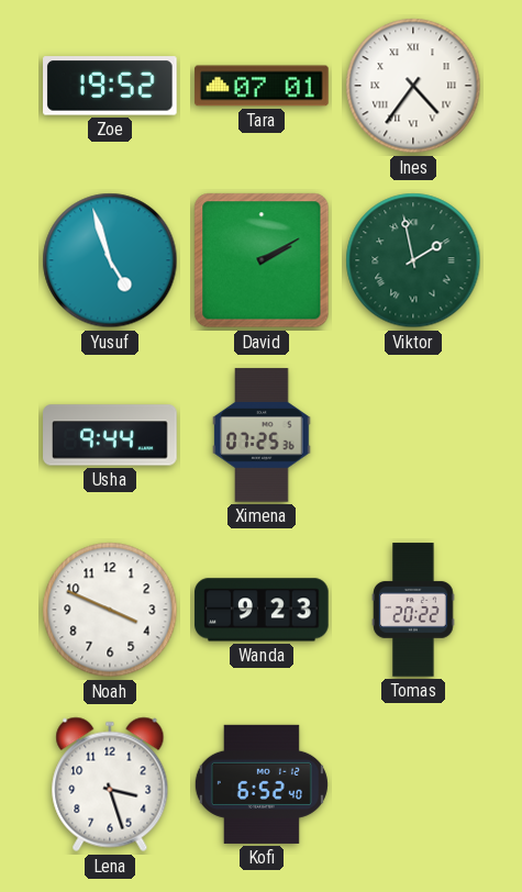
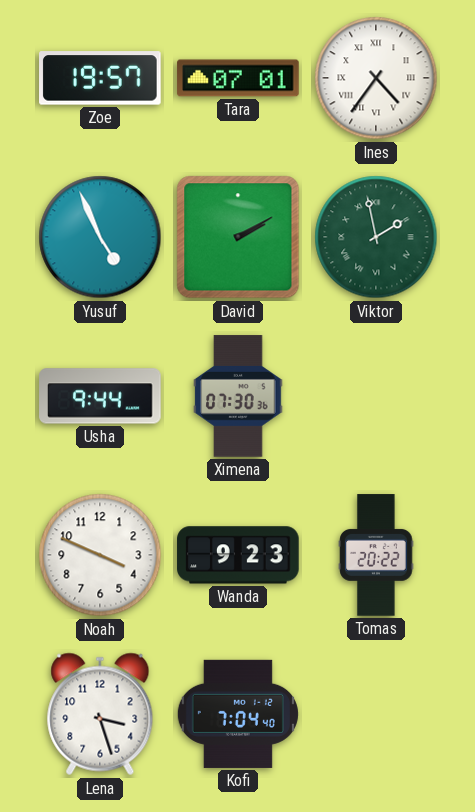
Zoe: 19:52 -> 19:57 (100, 78)
Yusuf: 4:57 -> 4:56 (100, 237)
Ximena: 07:25 -> 07:30 (238, 396)
Kofi: 6:52 -> 7:04 (238, 714)
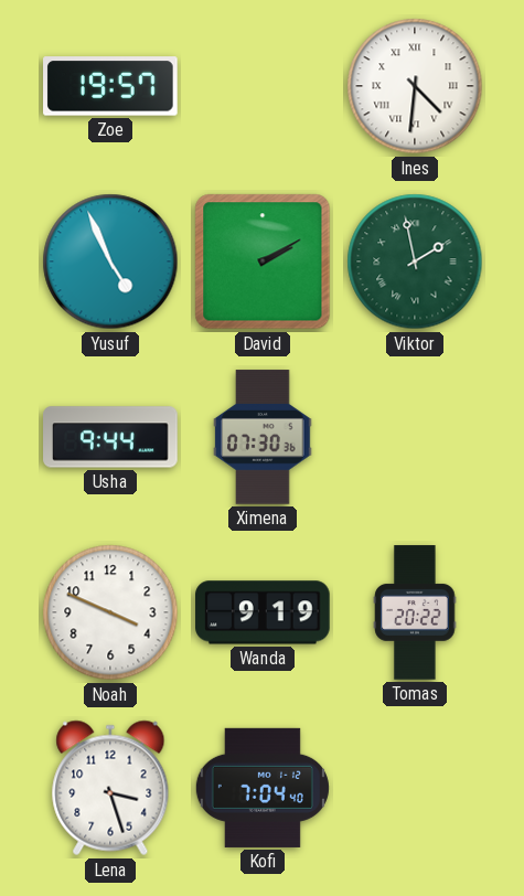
Tara: 07:01 -> none (238, 78)
Ines: 4:36 -> 4:31 (415, 86)
Wanda: 9:23 -> 9:19 (263, 612)
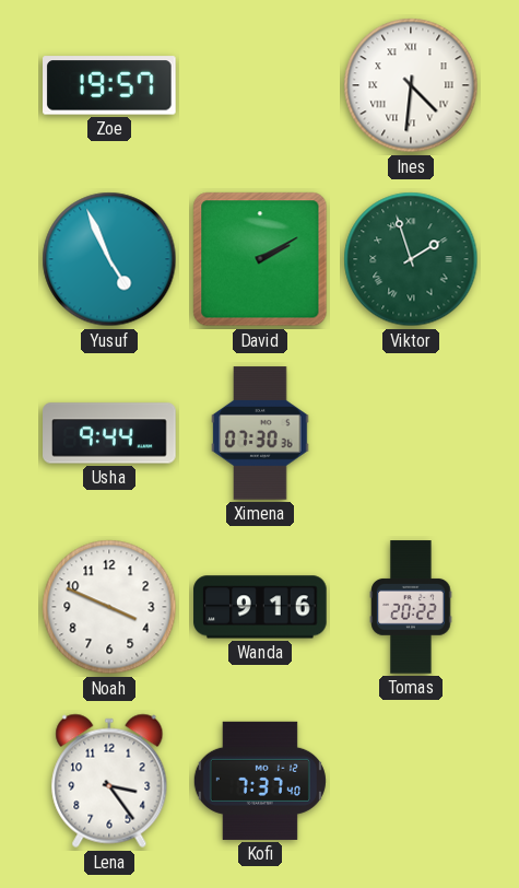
Viktor: 1:58 -> 1:57 (411, 259)
Wanda: 9:19 -> 9:16 (260, 607)
Lena: 3:27 -> 3:24 (109, 781)
Kofi: 7:04 -> 7:37 (260, 781)
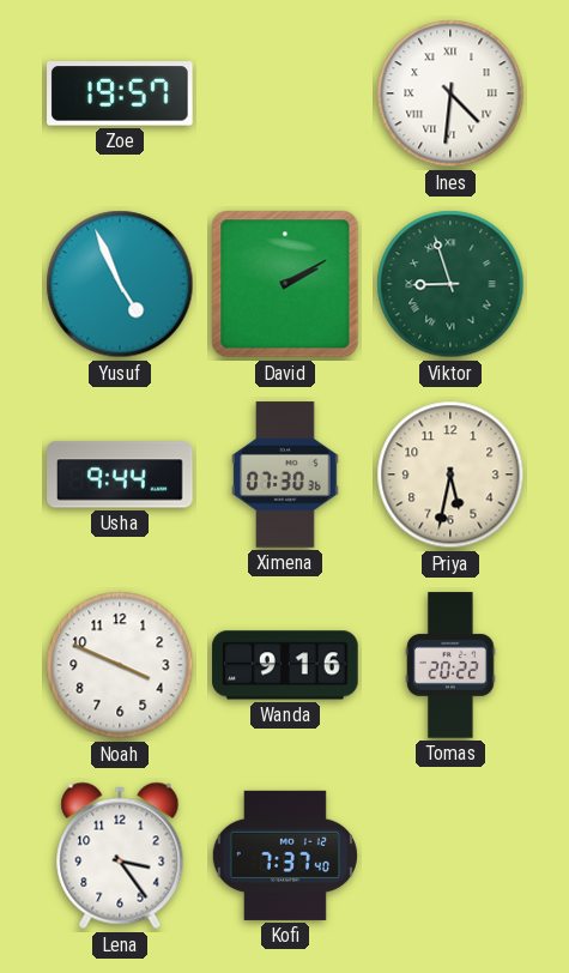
Viktor: 1:57 -> 8:57 (450, 284)
Priya: none -> 5:32 (450, 475)
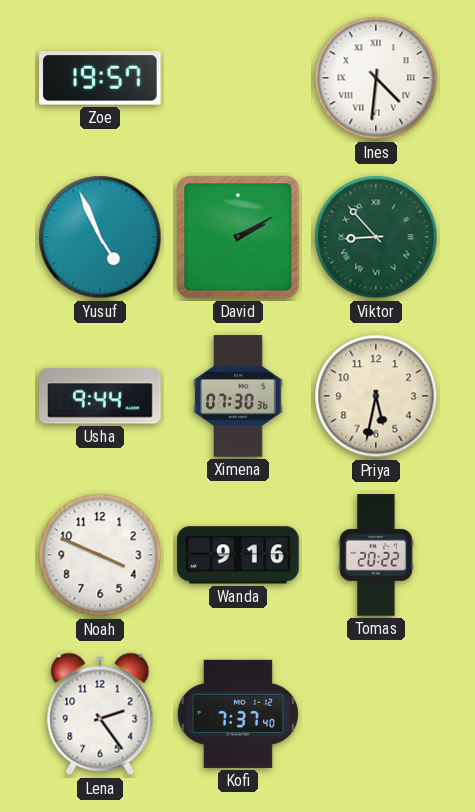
Viktor: 8:57 -> 8:53 (376, 237)
Lena: 3:24 -> 2:24 (100, 714)
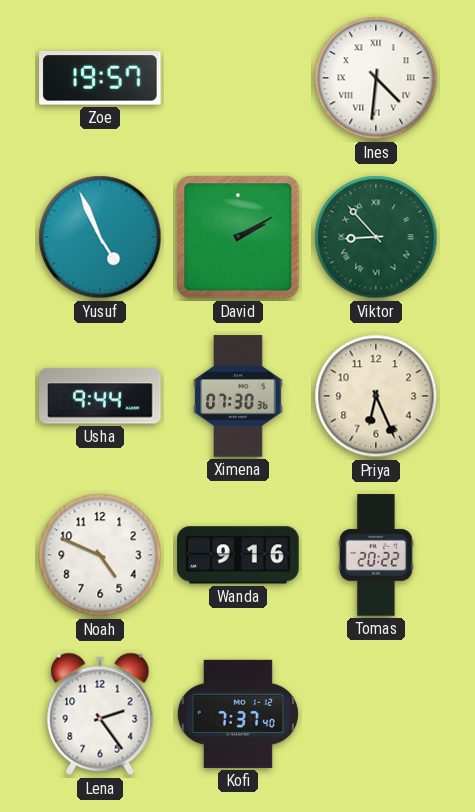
Priya: 5:32 -> 6:26 (376, 396)
Noah: 3:49 -> 4:49 (100, 555)
